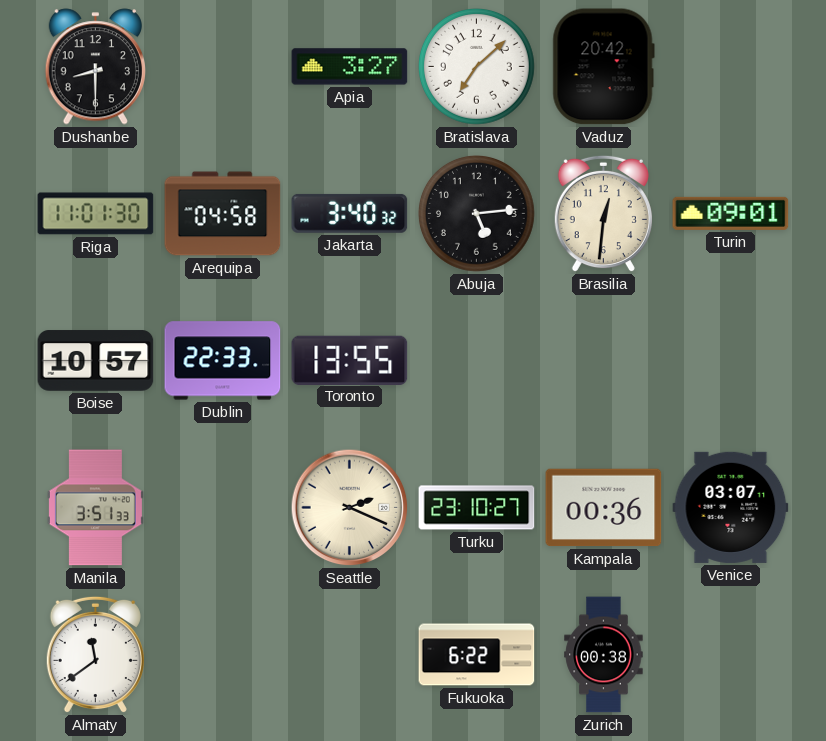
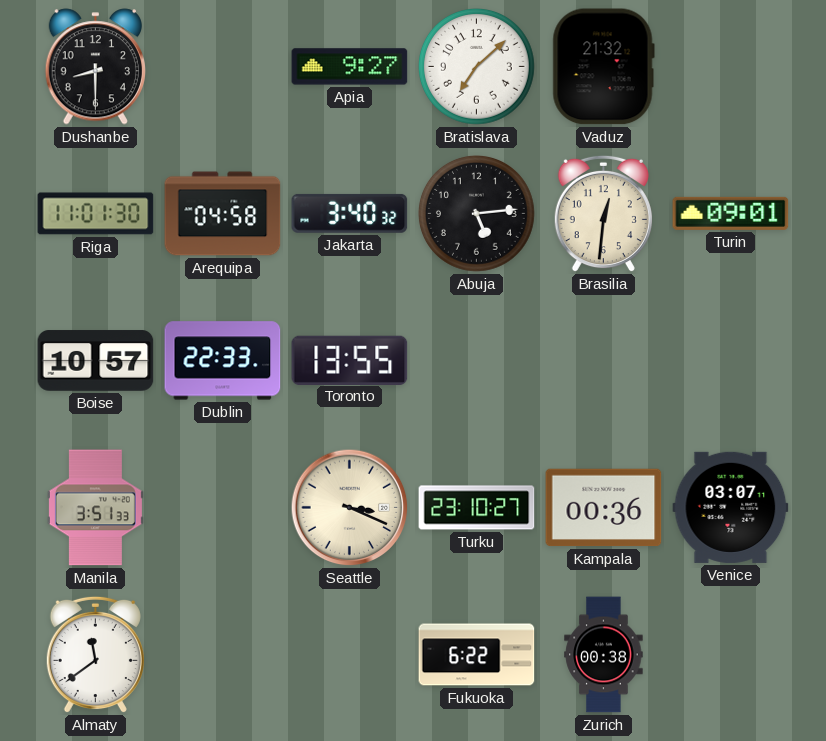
Apia: 3:27 -> 9:27 (350, 67)
Vaduz: 20:42 -> 21:32 (603, 67)
Seattle: 2:19 -> 3:19 (350, 508)
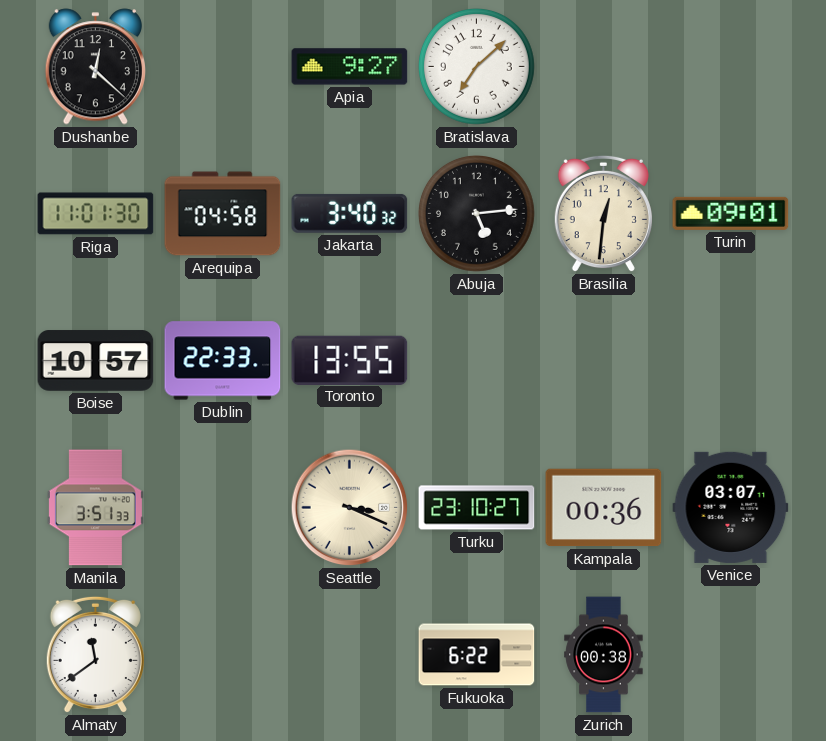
Dushanbe: 8:30 -> 12:22 (95, 67)
Vaduz: 21:32 -> none (603, 67)
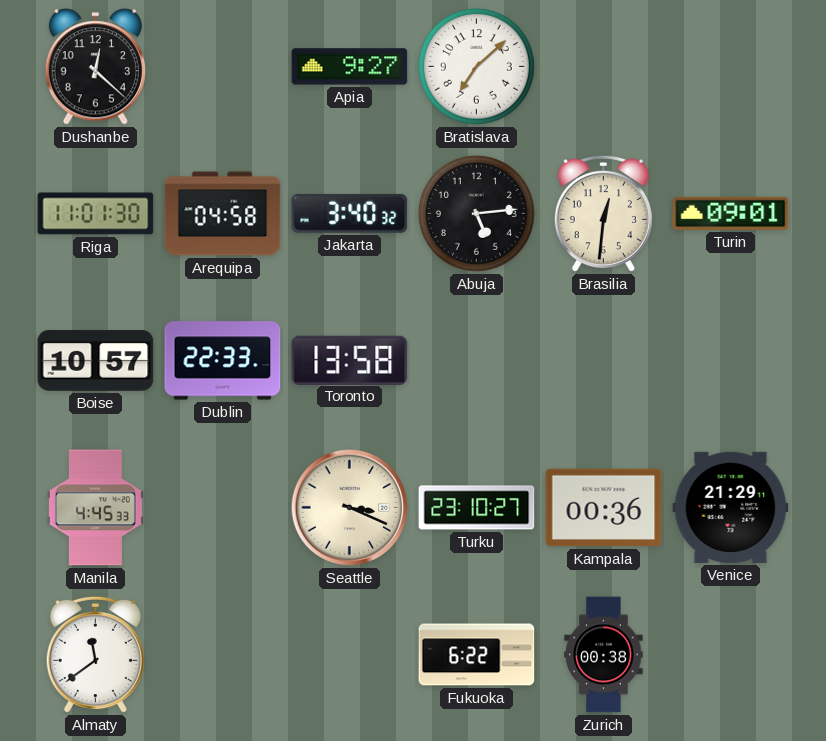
Toronto: 13:55 -> 13:58 (350, 360)
Manila: 3:51 -> 4:45 (95, 508)
Venice: 03:07 -> 21:29 (731, 507)
